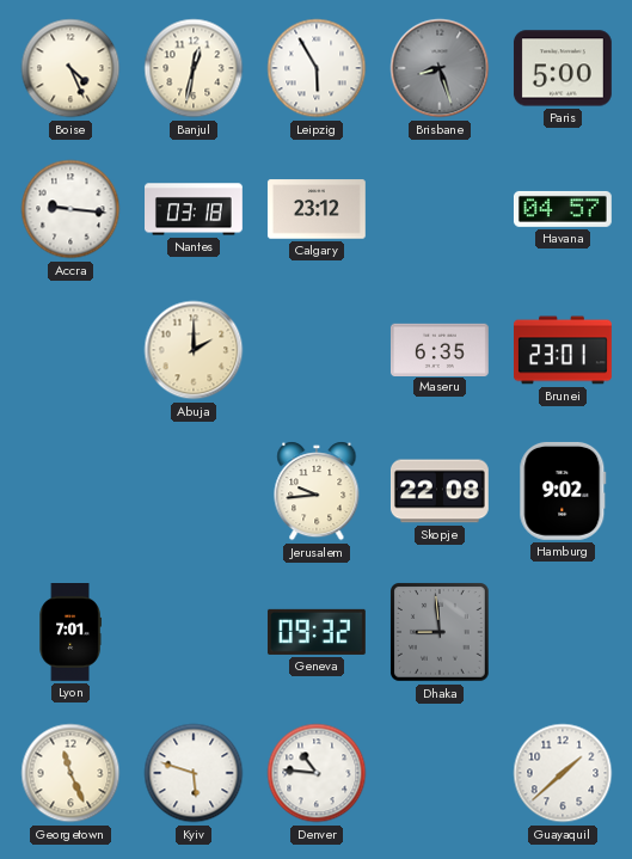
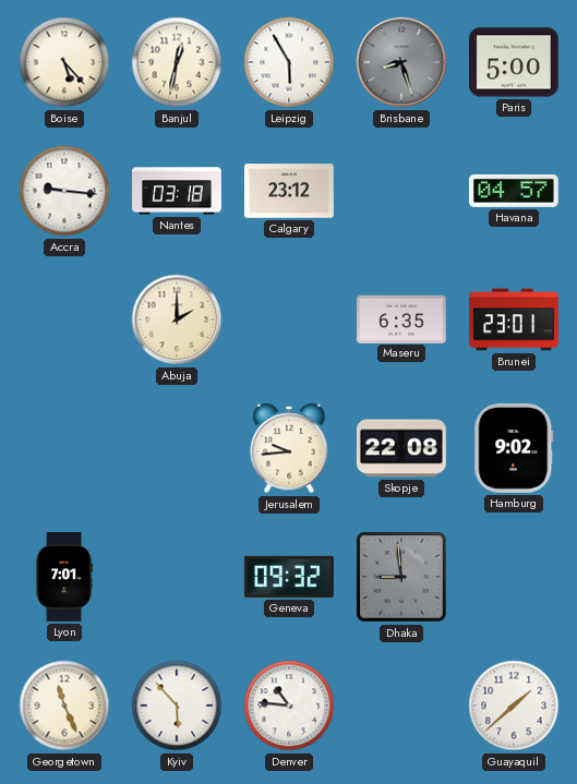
Boise: 4:26 -> 5:23 (64, 62)
Kyiv: 5:48 -> 5:53 (177, 705)
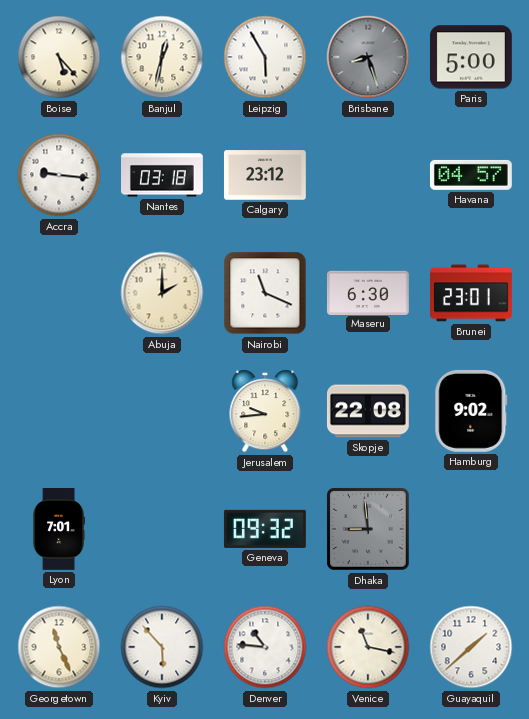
Nairobi: none -> 11:19 (265, 293)
Maseru: 6:35 -> 6:30 (368, 292)
Venice: none -> 11:17 (368, 647)
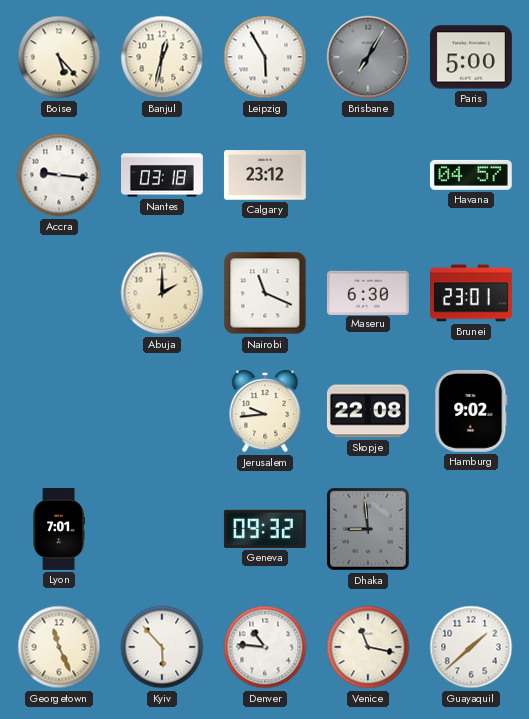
Brisbane: 8:27 -> 7:05 (368, 57)
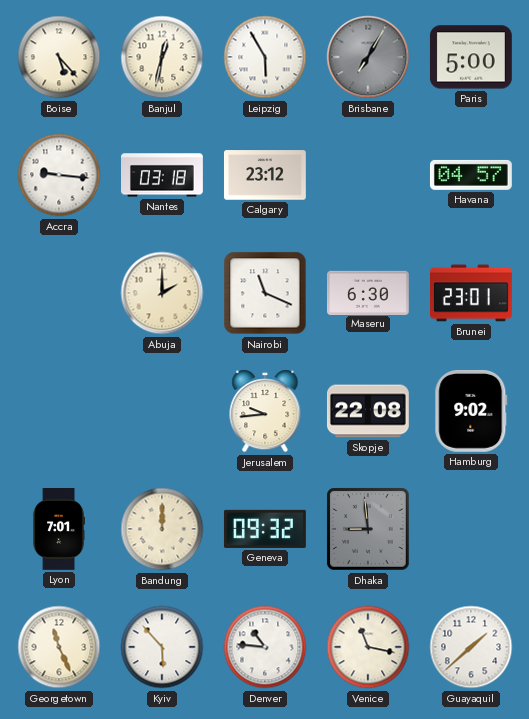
Bandung: none -> 12:00 (162, 529)
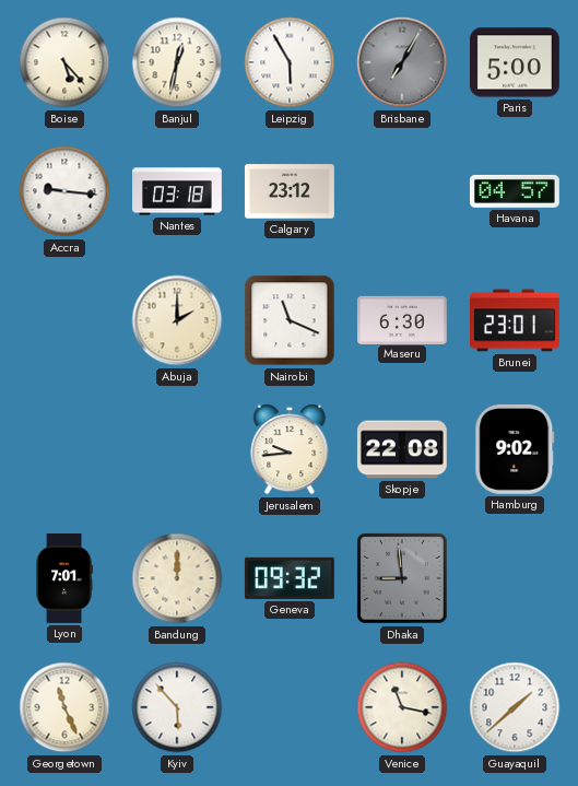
Denver: 10:46 -> none (265, 647)
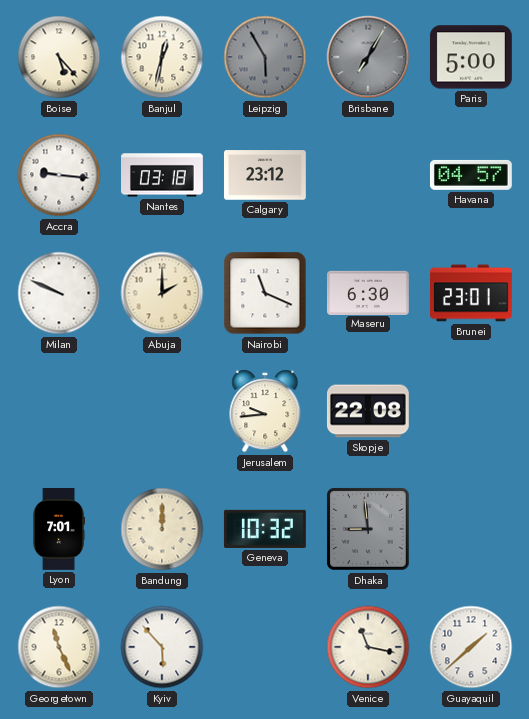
Leipzig dial: white -> grey (265, 57)
Milan: none -> 9:49 (59, 293)
Hamburg: 9:02 -> none (515, 449)
Geneva: 09:32 -> 10:32 (265, 529)
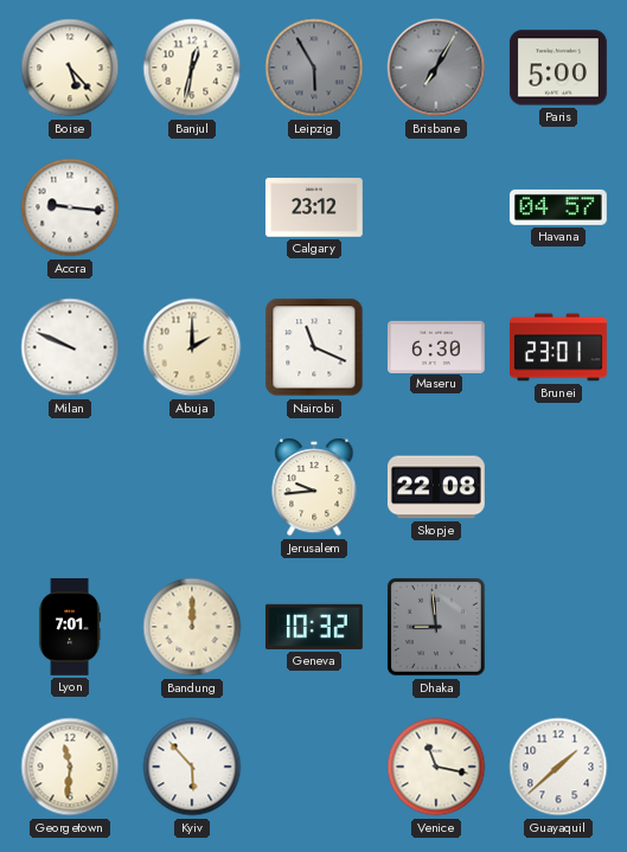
Nantes: 03:18 -> none (163, 175)
Georgetown: 11:26 -> 11:31 (70, 767)
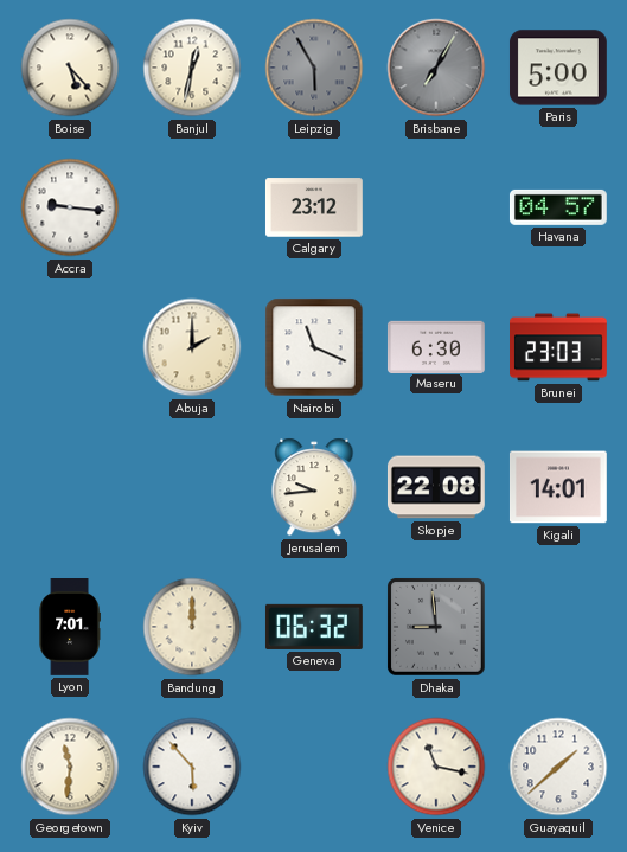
Milan: 9:49 -> none (70, 347)
Brunei: 23:01 -> 23:03 (559, 347)
Kigali: none -> 14:01 (558, 487)
Geneva: 10:32 -> 06:32 (314, 627)
